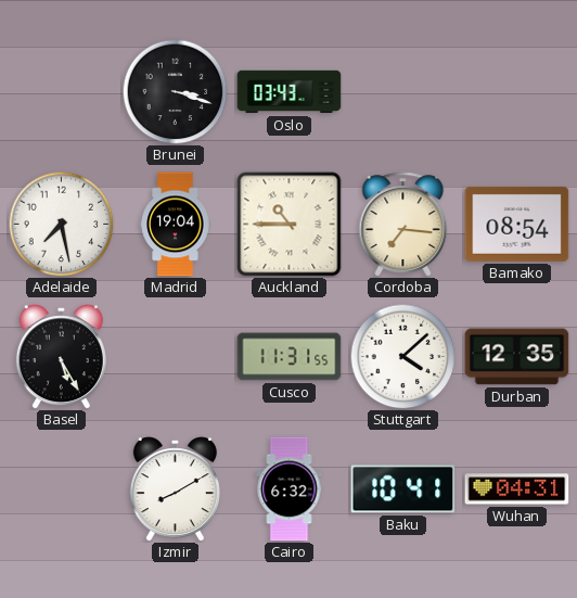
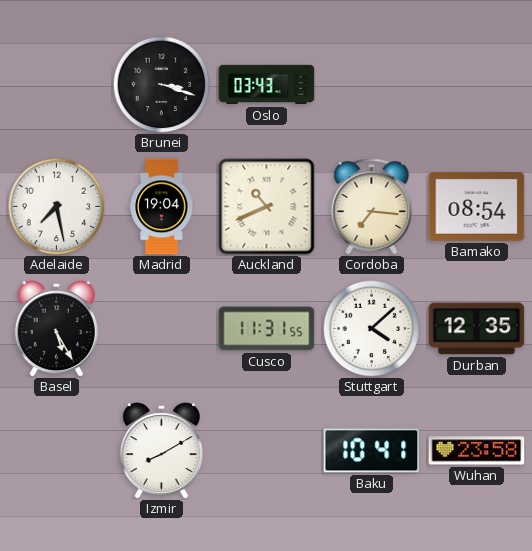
Auckland: 10:45 -> 10:41 (267, 207)
Cairo: 6:32 -> none (290, 489)
Wuhan: 04:31 -> 23:58 (477, 451)
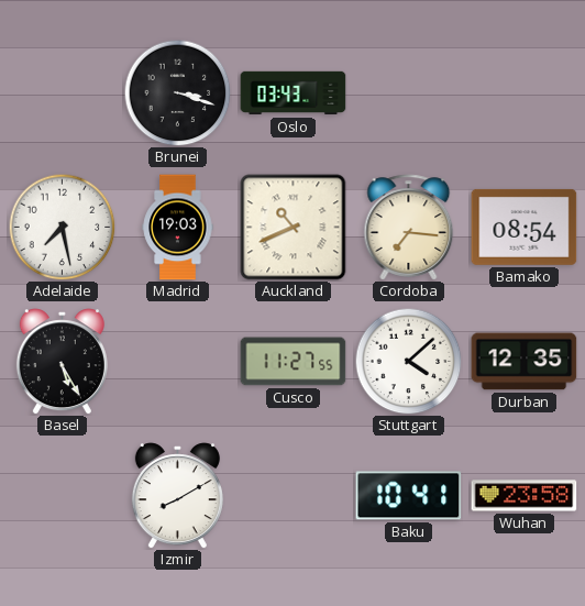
Madrid: 19:04 -> 19:03 (178, 228)
Cusco: 11:31 -> 11:27 (294, 362)
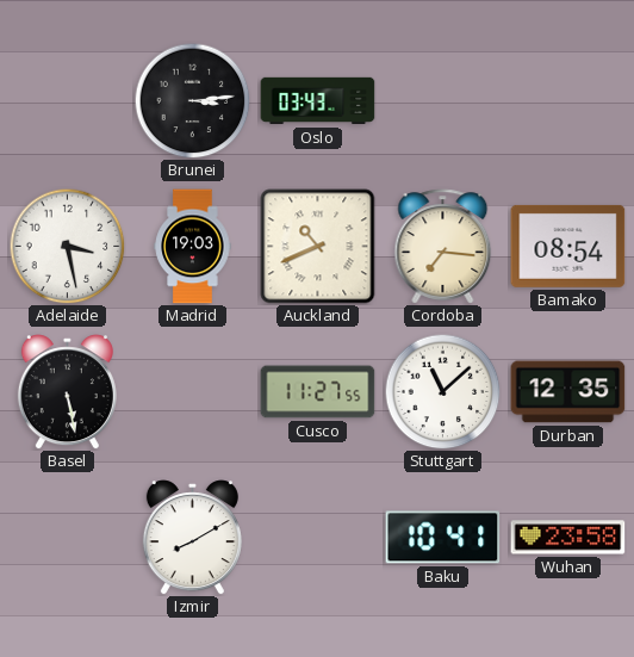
Brunei: 3:18 -> 3:14 (192, 100)
Adelaide: 7:28 -> 3:28 (67, 246)
Basel: 5:25 -> 5:28 (67, 392)
Stuttgart: 4:08 -> 11:08 (442, 391)
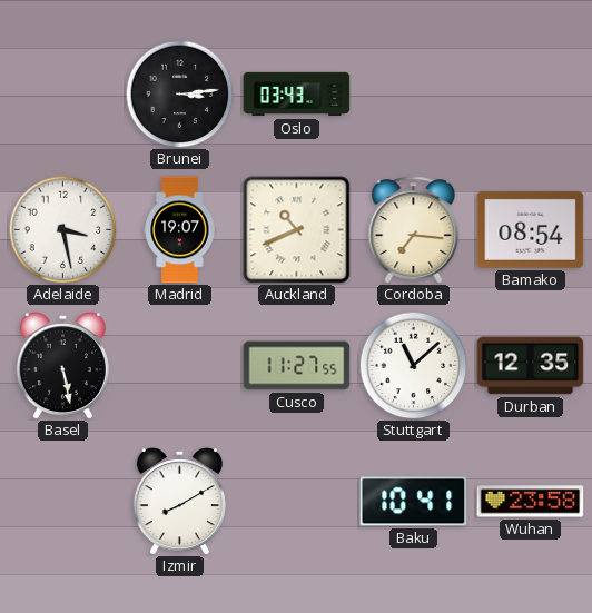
Madrid: 19:03 -> 19:07 (180, 230)
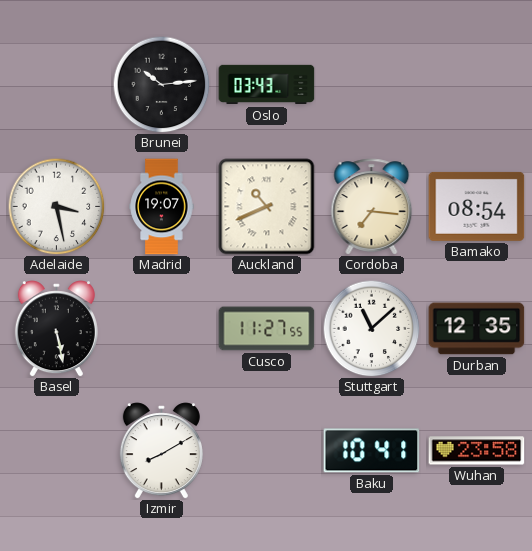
Brunei: 3:14 -> 10:14 (161, 84)
